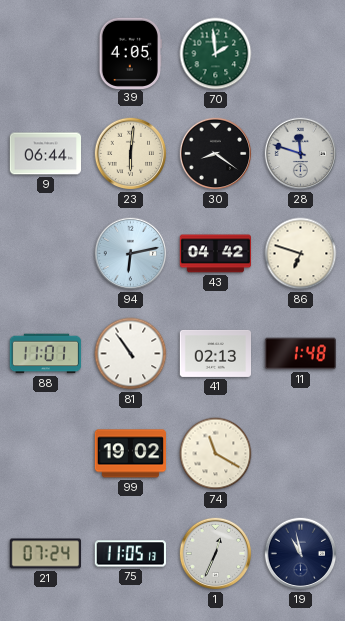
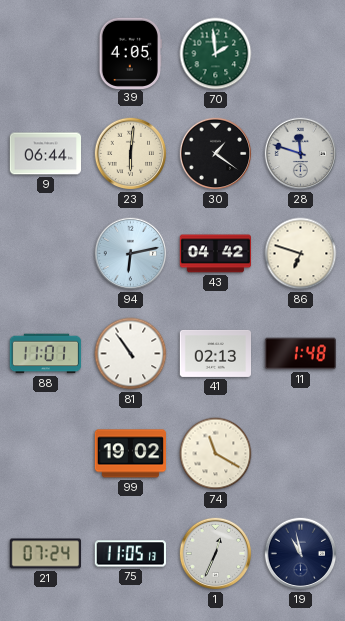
30: 8:21 -> 1:21 (216, 154)
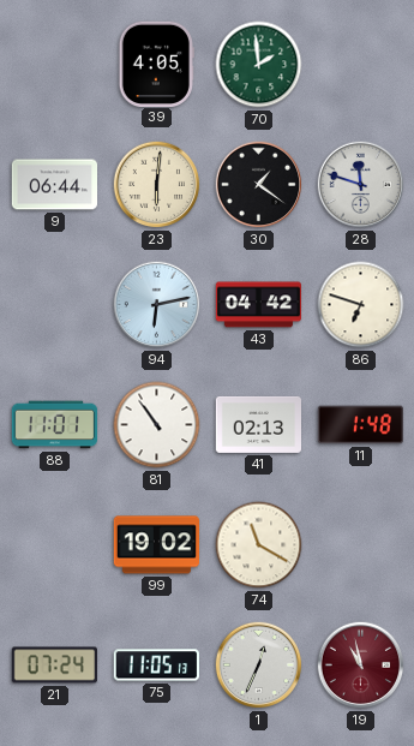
19 dial: navy -> burgundy (361, 666)
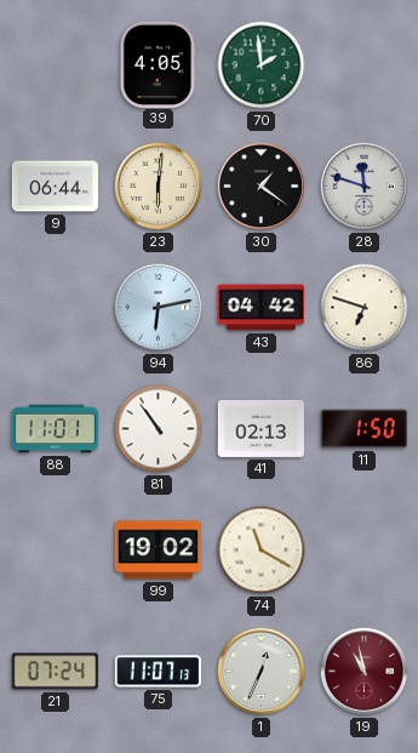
11: 1:48 -> 1:50 (363, 429)
75: 11:05 -> 11:07 (158, 672)
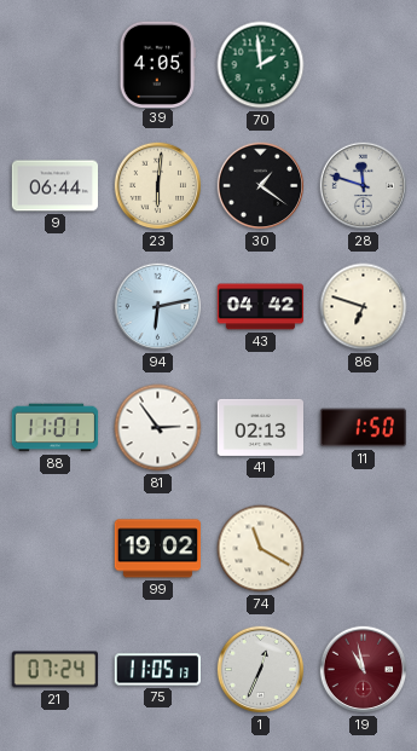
81: 10:54 -> 2:54 (158, 428)
75: 11:07 -> 11:05 (157, 670)
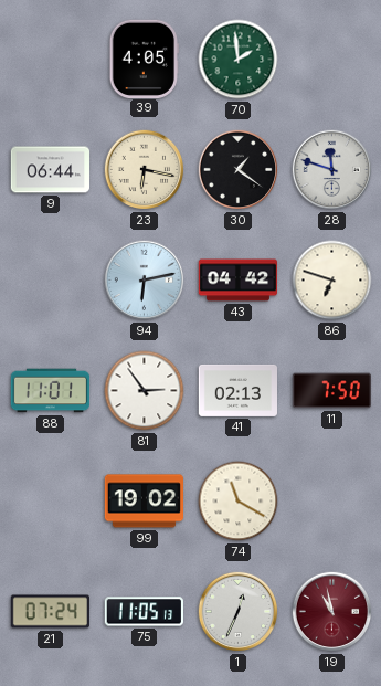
23: 6:01 -> 6:17 (145, 170)
11: 1:50 -> 7:50 (331, 391)
